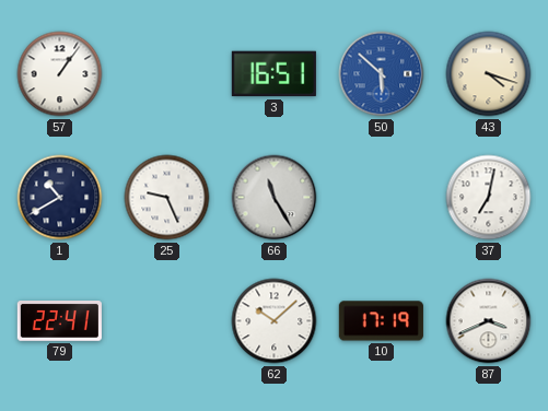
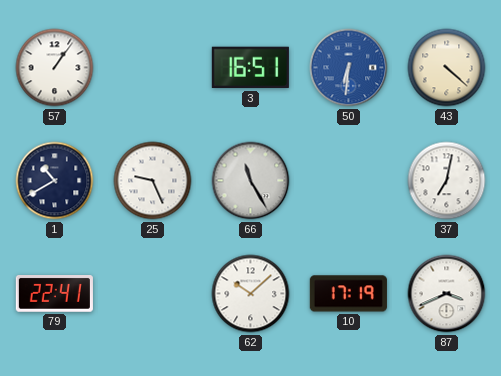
50: 5:52 -> 6:31 (349, 68)
43: 4:18 -> 4:22 (447, 68)
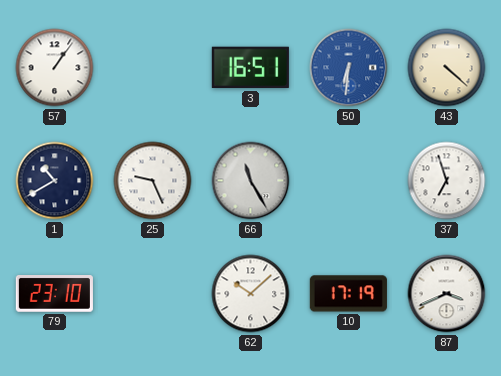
37: 7:02 -> 6:57 (447, 181)
79: 22:41 -> 23:10 (54, 294)
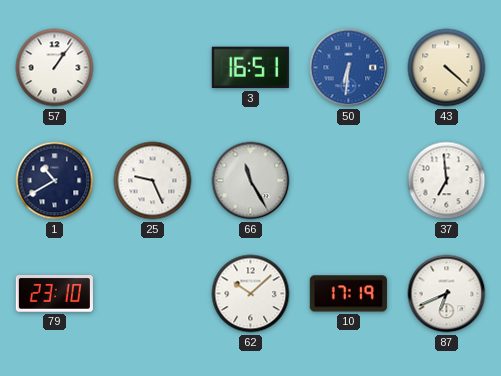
37: 6:57 -> 6:59 (447, 181)
87: 3:41 -> 6:41 (447, 294)
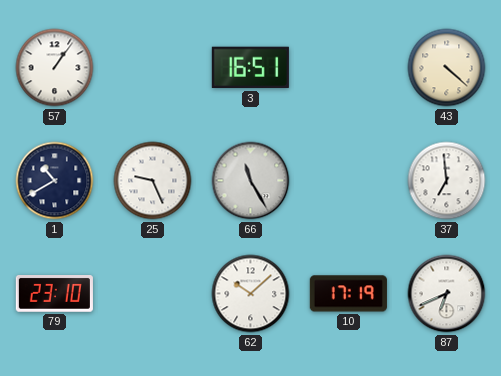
50: 6:31 -> none (349, 68)
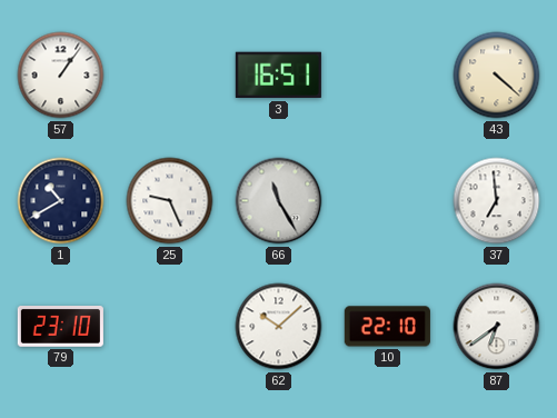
10: 17:19 -> 22:10 (387, 327)
87: 6:41 -> 6:39 (497, 327)
